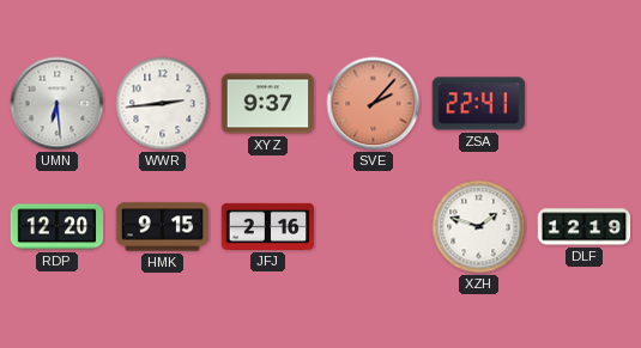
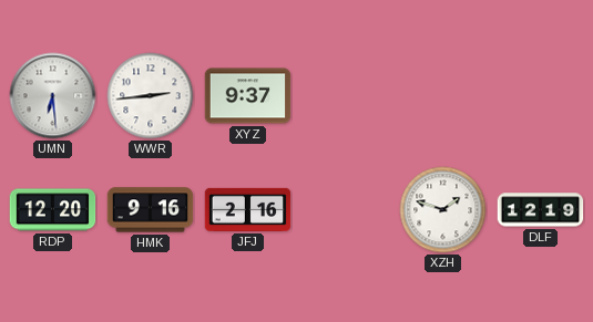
SVE: 2:07 -> none (374, 104)
ZSA: 22:41 -> none (479, 104)
HMK: 9:15 -> 9:16 (151, 210)
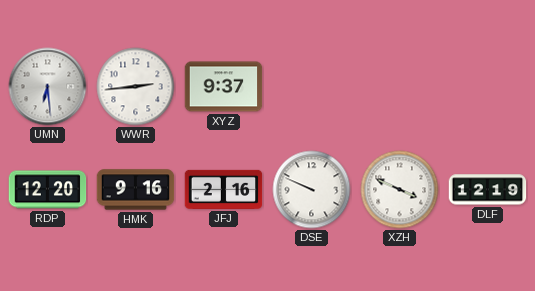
DSE: none -> 9:49 (312, 190)
XZH: 1:48 -> 3:49 (400, 190)
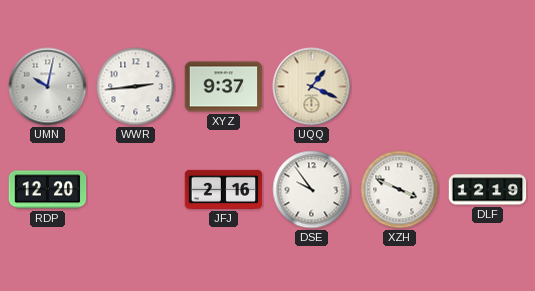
UMN: 6:29 -> 10:02 (48, 87)
UQQ: none -> 1:19 (312, 87)
HMK: 9:16 -> none (136, 190)
DSE: 9:49 -> 9:54 (312, 190)
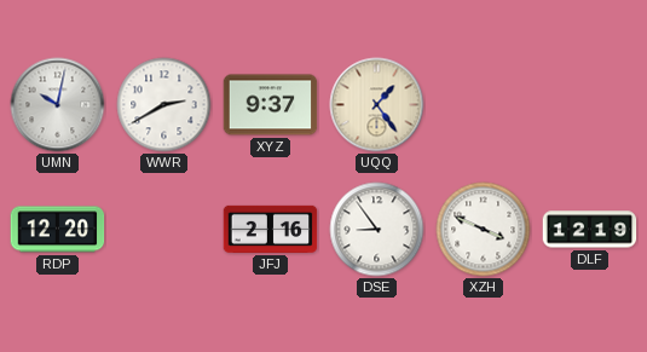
WWR: 2:44 -> 2:40 (164, 105)
UQQ: 1:19 -> 1:24 (377, 105)
DSE: 9:54 -> 8:54 (377, 230)
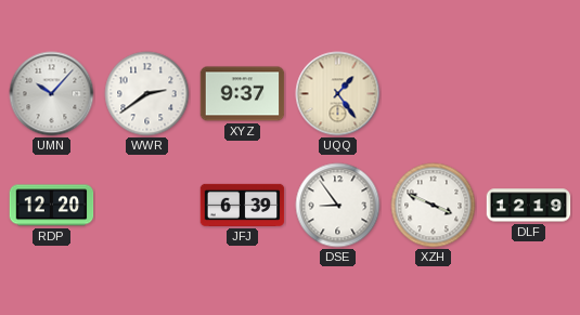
UMN: 10:02 -> 10:07 (52, 94)
WWR: 2:40 -> 2:39 (147, 94)
JFJ: 2:16 -> 6:39 (243, 205)
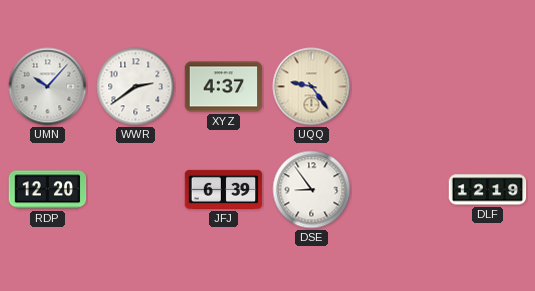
XYZ: 9:37 -> 4:37 (224, 87)
UQQ: 1:24 -> 9:24 (312, 87)
XZH: 3:49 -> none (434, 206)
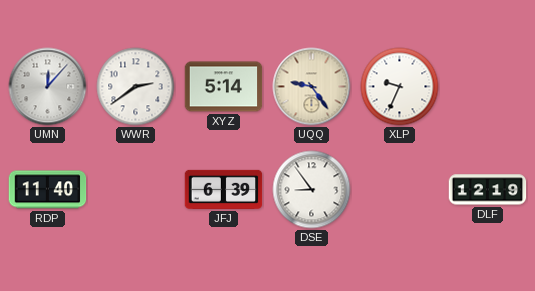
UMN: 10:07 -> 12:07 (48, 87)
XYZ: 4:37 -> 5:14 (224, 87)
XLP: none -> 9:34 (400, 87)
RDP: 12:20 -> 11:40 (48, 190)
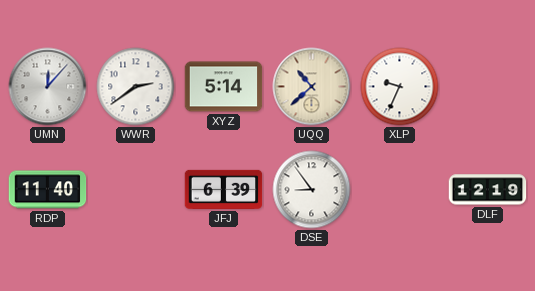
UQQ: 9:24 -> 10:38 (312, 87)
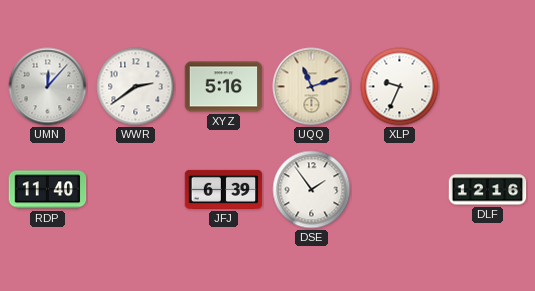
XYZ: 5:14 -> 5:16 (224, 87)
UQQ: 10:38 -> 11:12 (312, 87)
DSE: 8:54 -> 1:54 (312, 190)
DLF: 12:19 -> 12:16 (488, 190)
